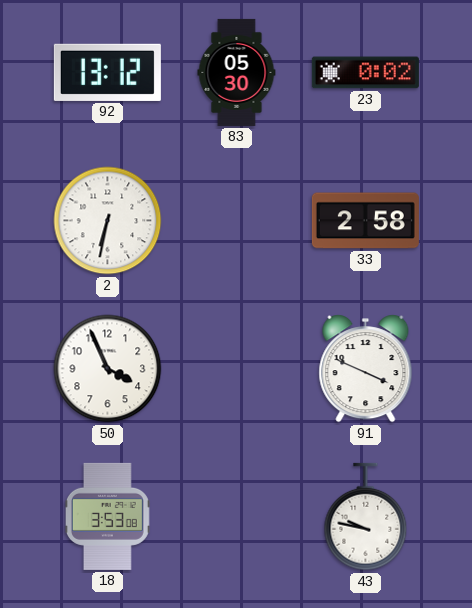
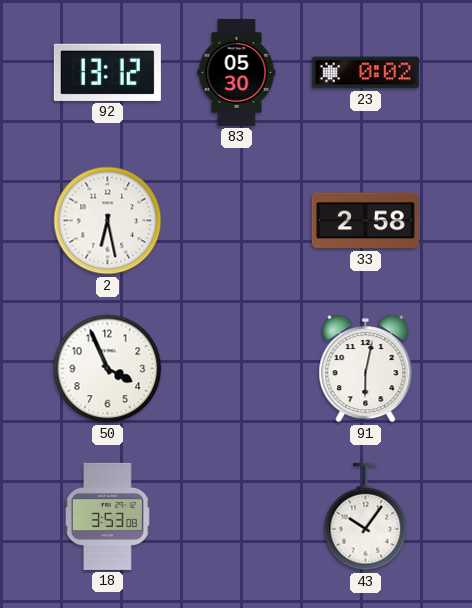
2: 6:32 -> 6:28 (108, 221)
91: 3:49 -> 6:02 (366, 369)
43: 9:47 -> 10:06 (366, 517)
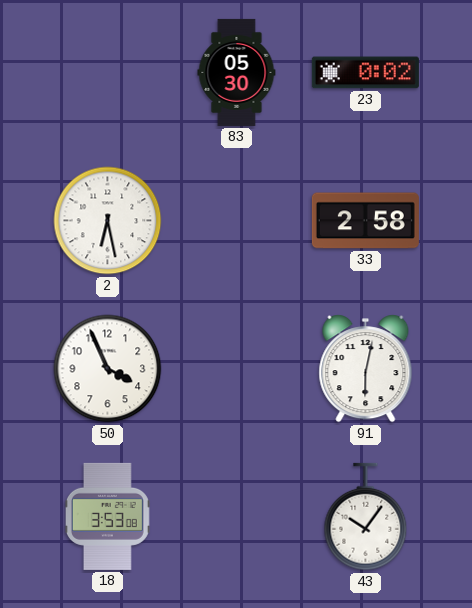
92: 13:12 -> none (107, 72)
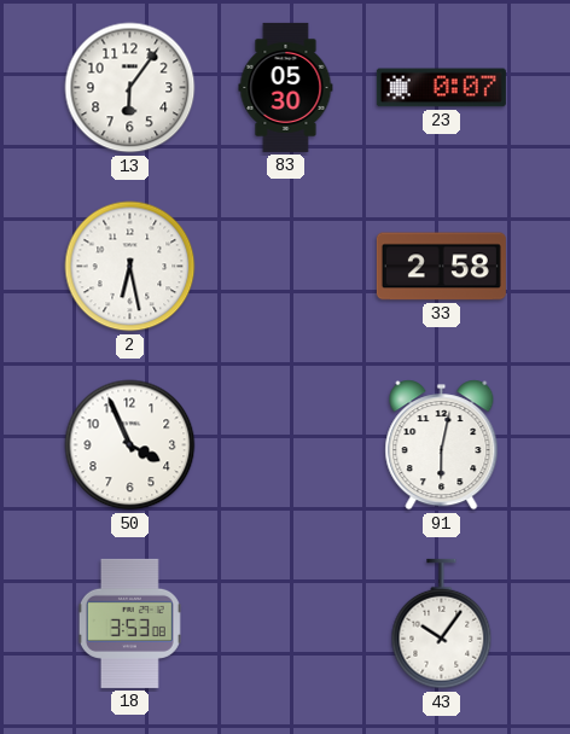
13: none -> 6:06 (130, 88)
23: 0:02 -> 0:07 (441, 88)
